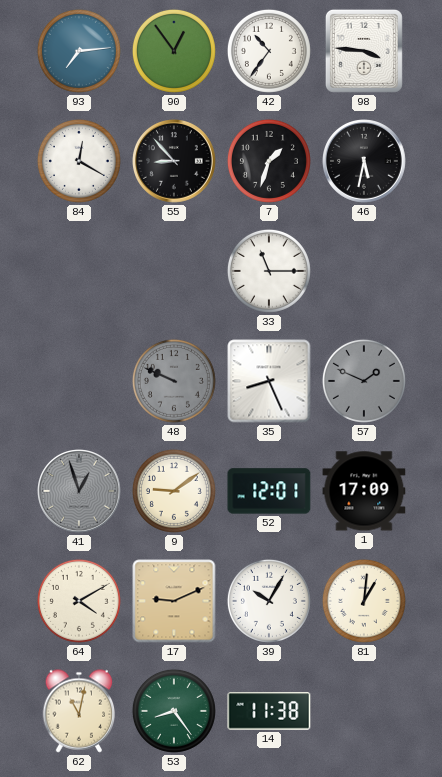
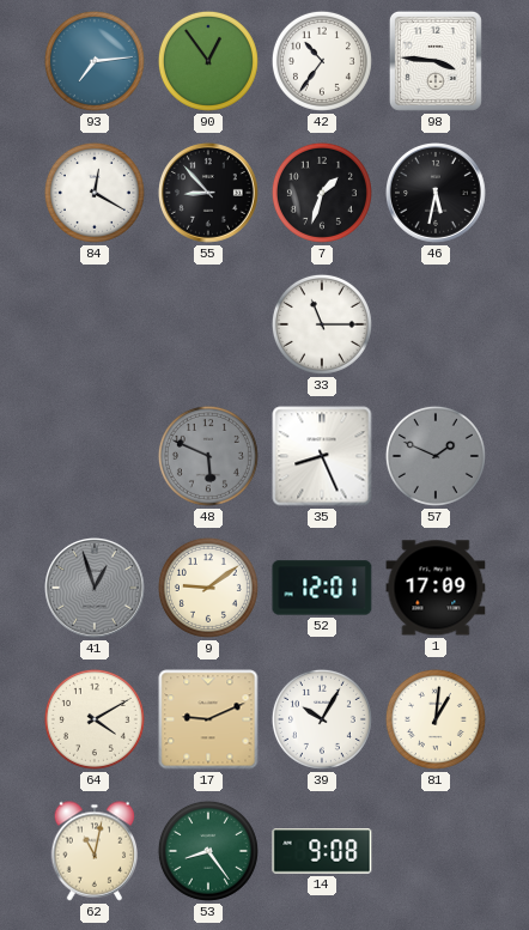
48: 9:49 -> 5:49 (208, 456)
14: 11:38 -> 9:08 (322, 851)
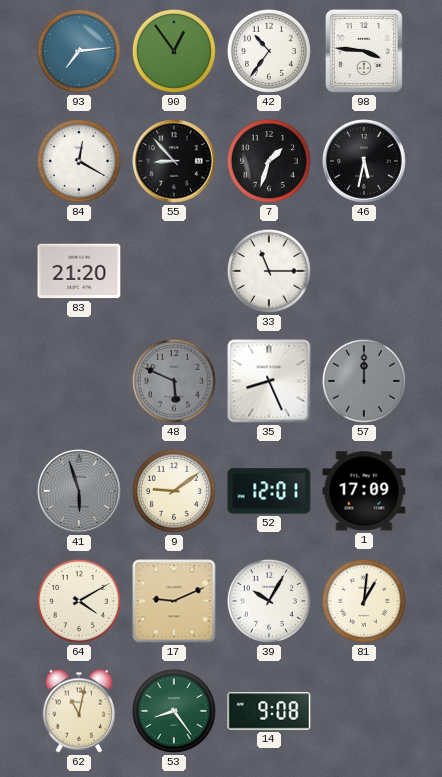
83: none -> 21:20 (79, 271)
57: 1:49 -> 12:00 (364, 381)
41: 12:57 -> 5:57 (80, 492)
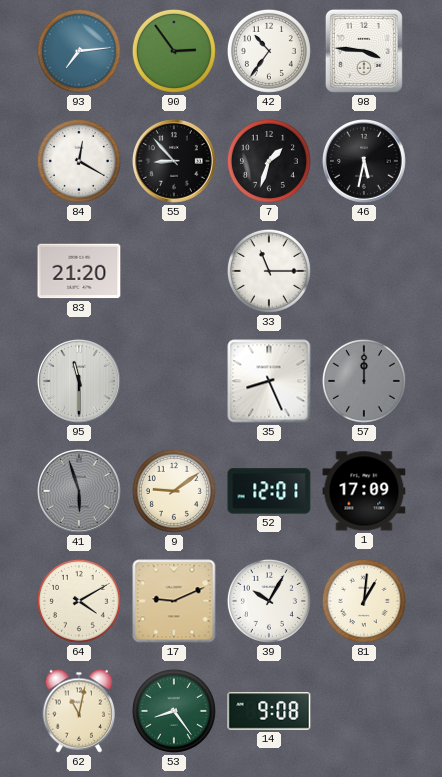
90: 12:54 -> 2:54 (174, 51)
95: none -> 11:30 (80, 382)
48: 5:49 -> none (174, 381)
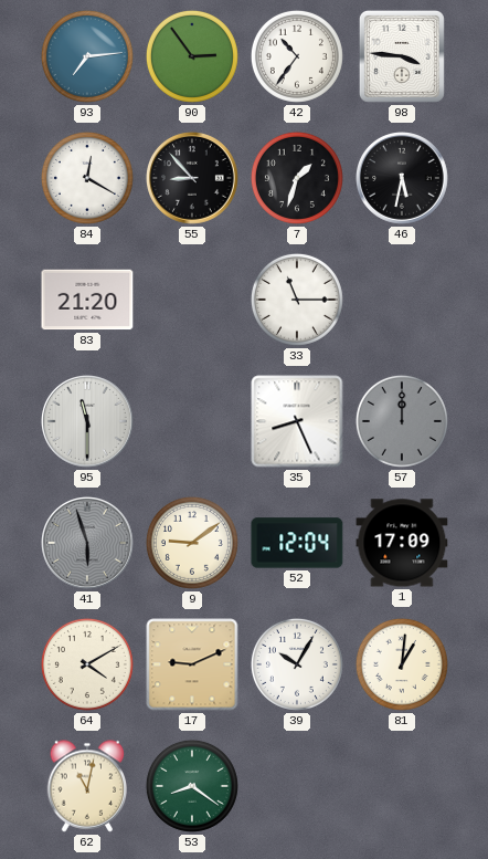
52: 12:01 -> 12:04 (297, 543)
53: 8:24 -> 8:21 (192, 786)
14: 9:08 -> none (269, 711)
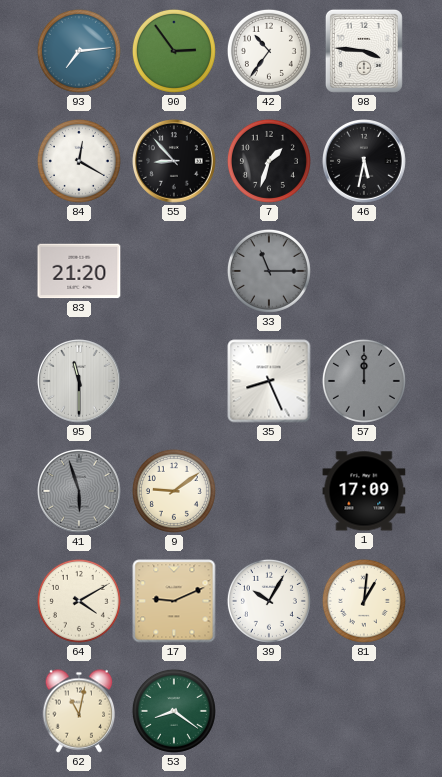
33 dial: white -> grey (269, 271)
52: 12:04 -> none (297, 543)
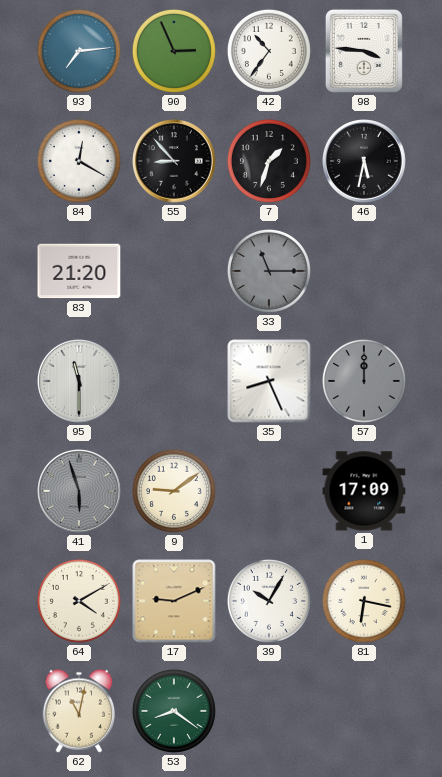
90: 2:54 -> 2:56 (174, 51)
81: 1:01 -> 6:17 (364, 601)
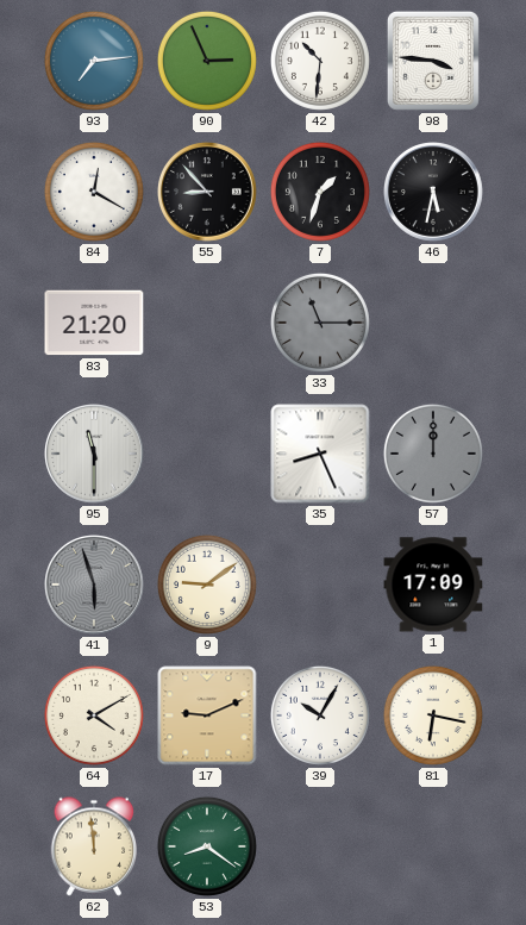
42: 10:36 -> 10:31 (320, 61)
62: 11:02 -> 11:59 (94, 846)
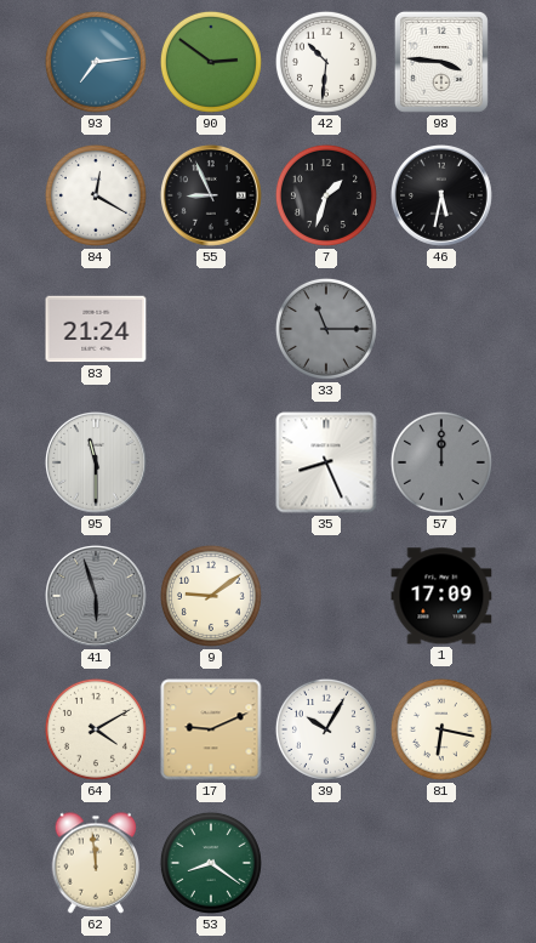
90: 2:56 -> 2:51 (211, 62)
55: 8:53 -> 8:56 (212, 197)
83: 21:20 -> 21:24 (96, 329)
